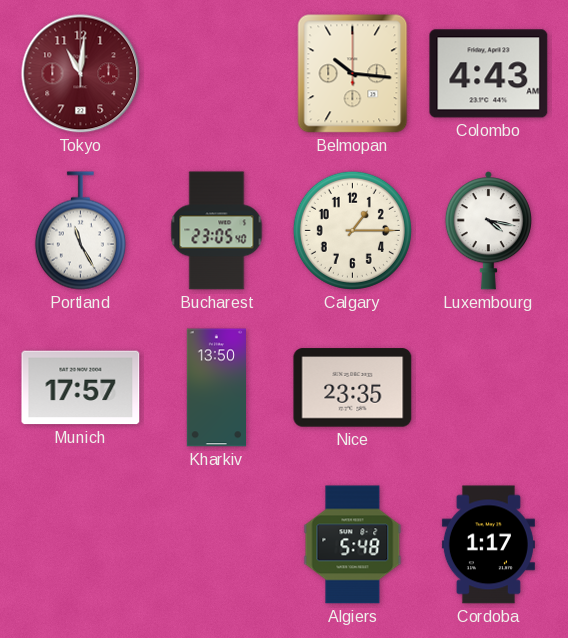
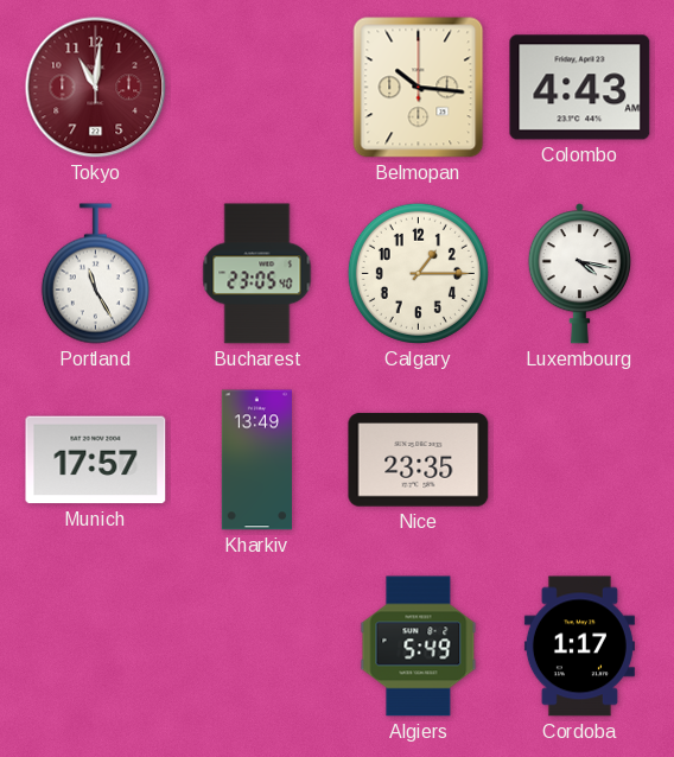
Kharkiv: 13:50 -> 13:49 (256, 460)
Algiers: 5:48 -> 5:49 (419, 647)
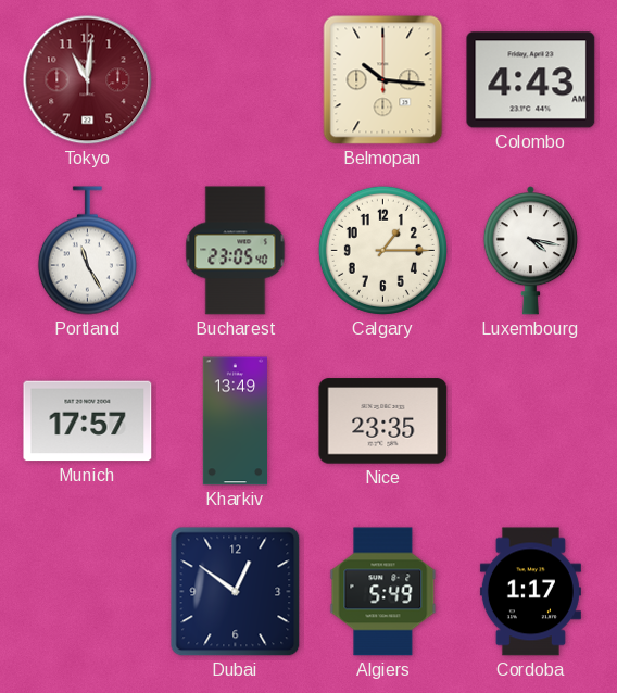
Dubai: none -> 12:51 (236, 592)
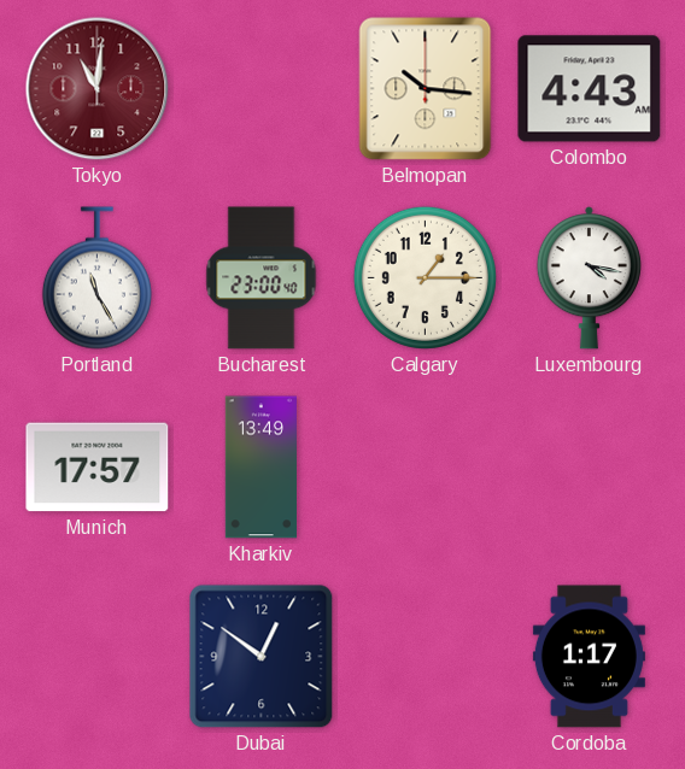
Bucharest: 23:05 -> 23:00 (262, 278)
Nice: 23:35 -> none (383, 421)
Algiers: 5:49 -> none (383, 592)
